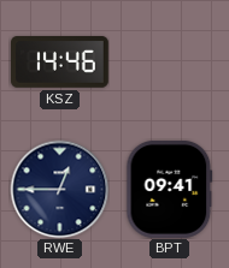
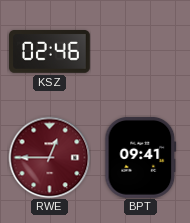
KSZ: 14:46 -> 02:46 (50, 52)
RWE dial: navy -> burgundy (49, 157)
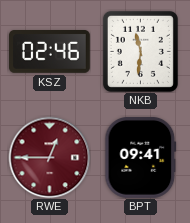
NKB: none -> 11:31 (140, 51)
